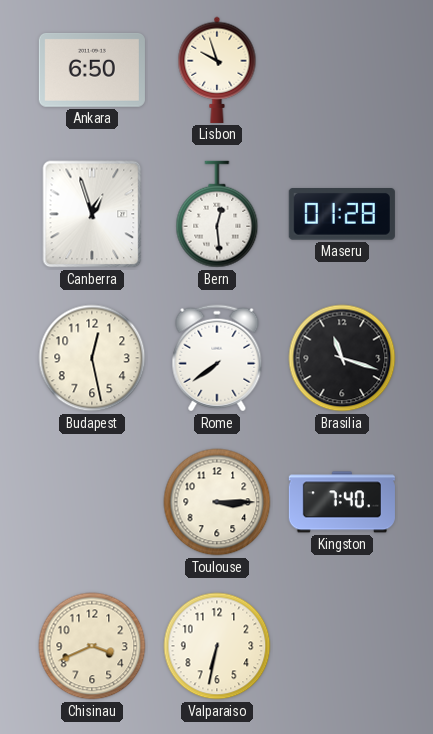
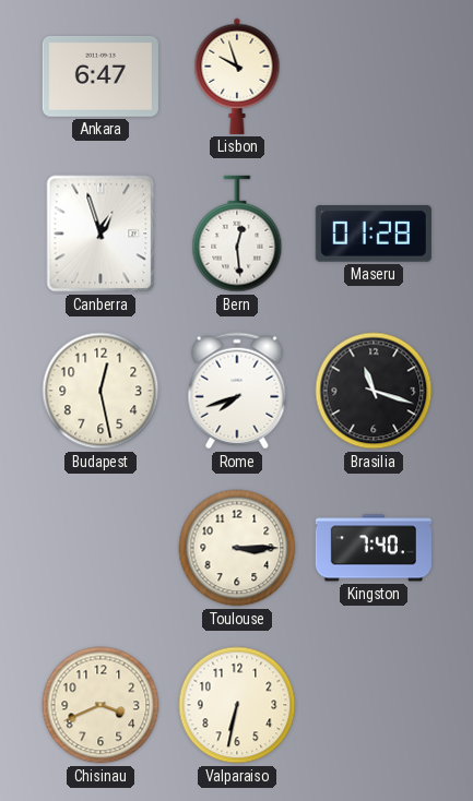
Ankara: 6:50 -> 6:47 (100, 76)
Rome: 7:39 -> 7:42 (237, 391)
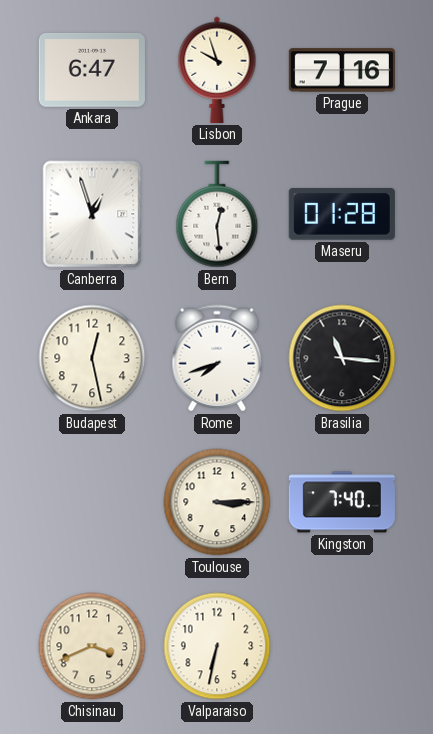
Prague: none -> 7:16 (342, 70)
Brasilia: 11:18 -> 11:16 (342, 358)
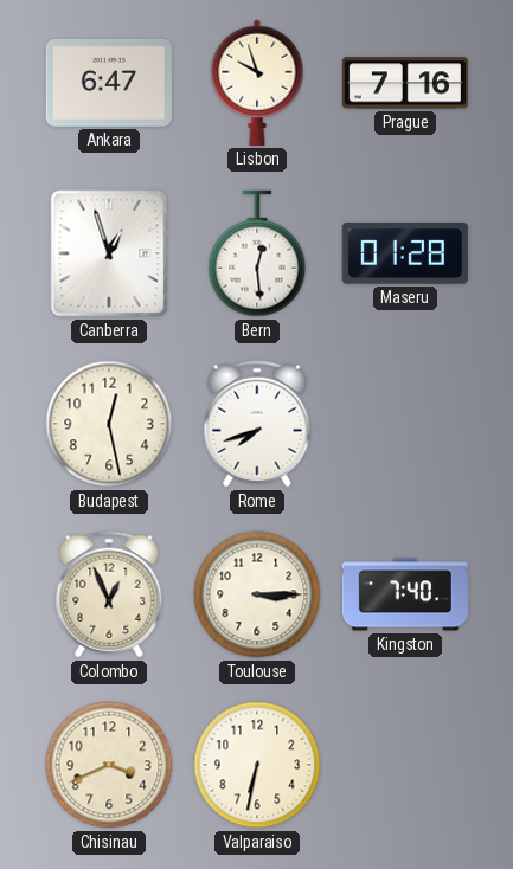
Brasilia: 11:16 -> none (342, 358)
Colombo: none -> 12:56 (109, 594)
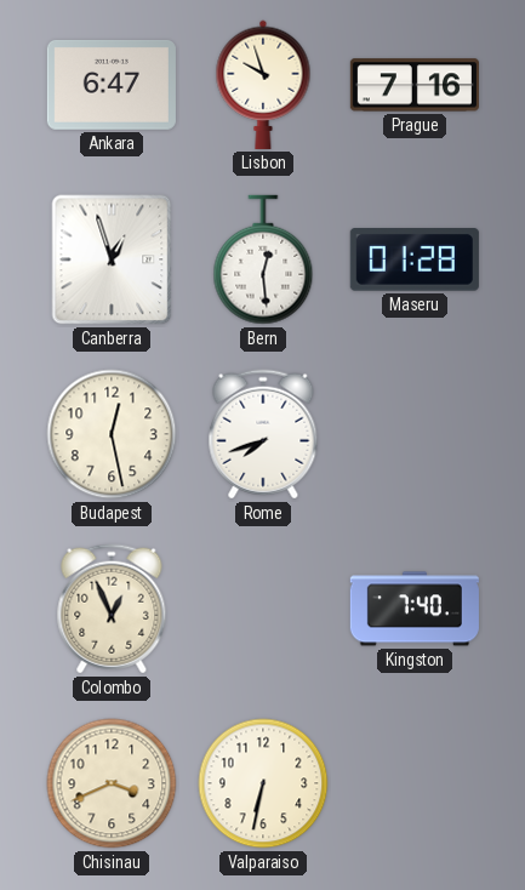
Toulouse: 3:15 -> none (257, 594)
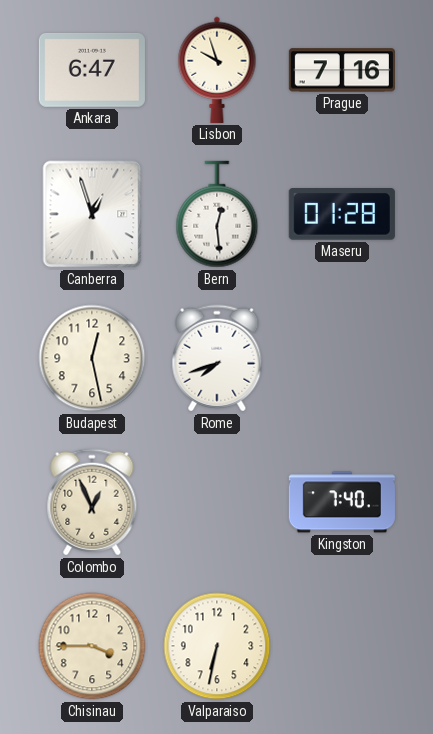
Chisinau: 3:41 -> 3:45 (92, 646)
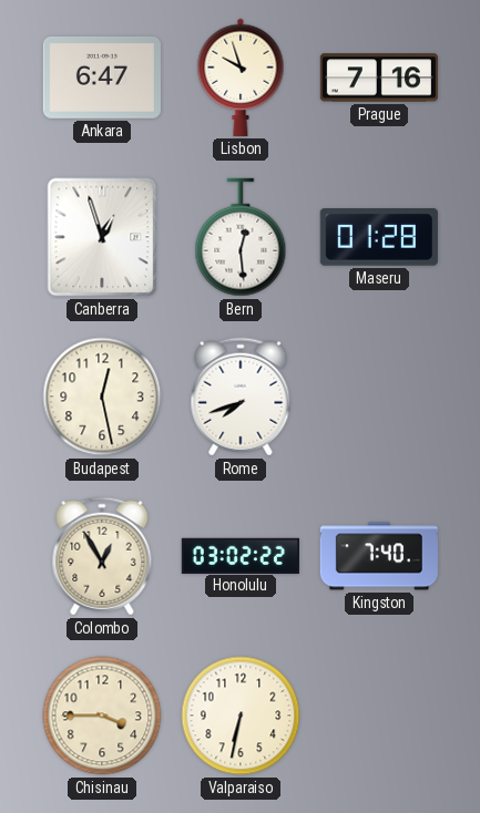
Colombo: 12:56 -> 12:55 (102, 556)
Honolulu: none -> 03:02 (241, 555)
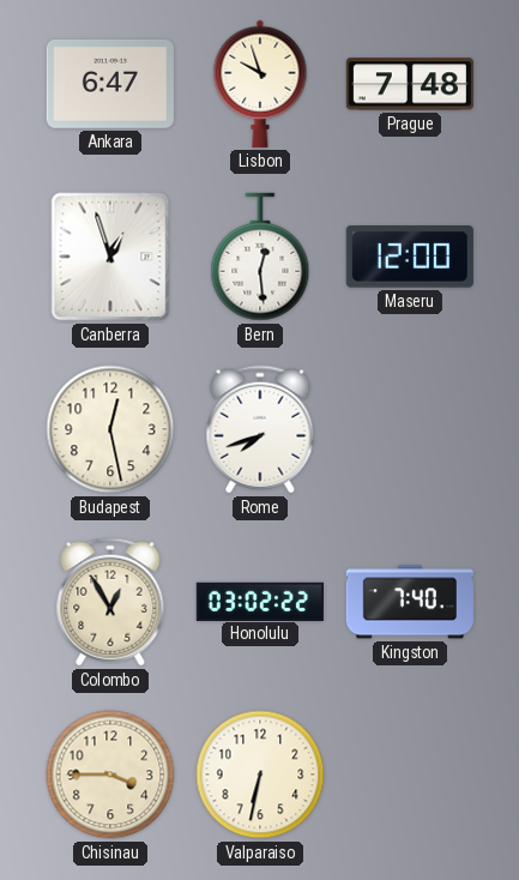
Prague: 7:16 -> 7:48 (410, 84)
Maseru: 01:28 -> 12:00 (410, 258)
